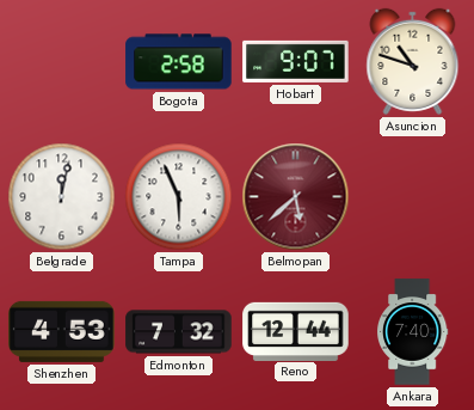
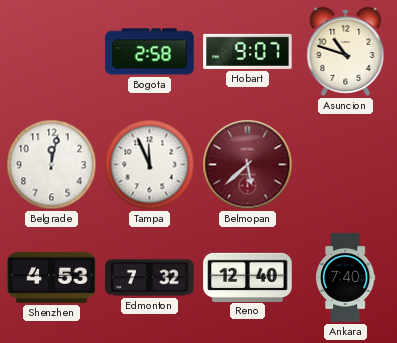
Tampa: 5:56 -> 11:56 (150, 165)
Reno: 12:44 -> 12:40 (248, 277)
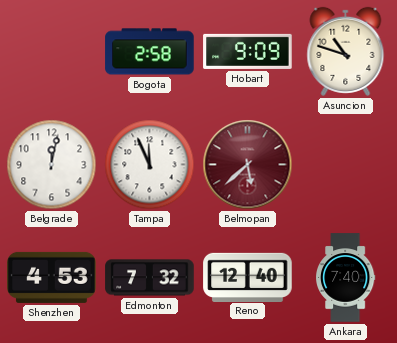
Hobart: 9:07 -> 9:09 (248, 51)
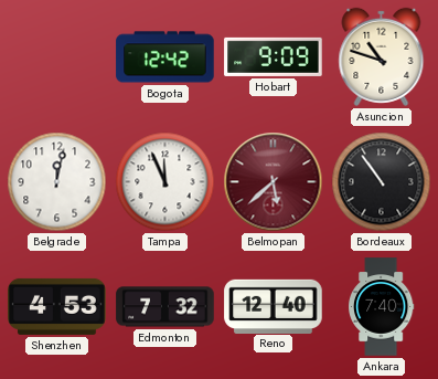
Bogota: 2:58 -> 12:42 (165, 57)
Bordeaux: none -> 10:54 (382, 182)
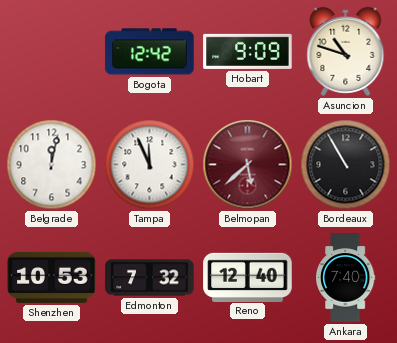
Bordeaux: 10:54 -> 10:55 (346, 165)
Shenzhen: 4:53 -> 10:53 (52, 277)
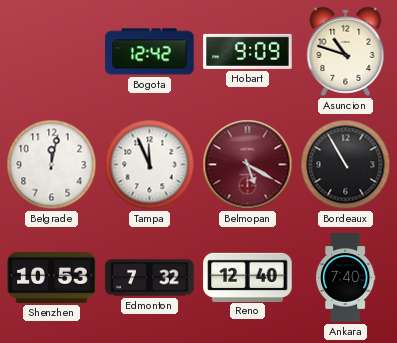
Belmopan: 5:38 -> 5:20 (248, 165)
